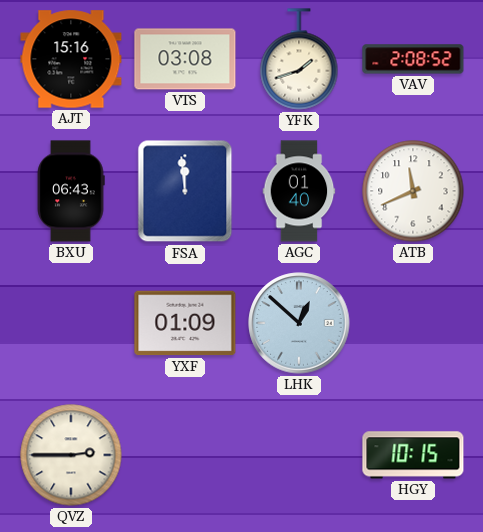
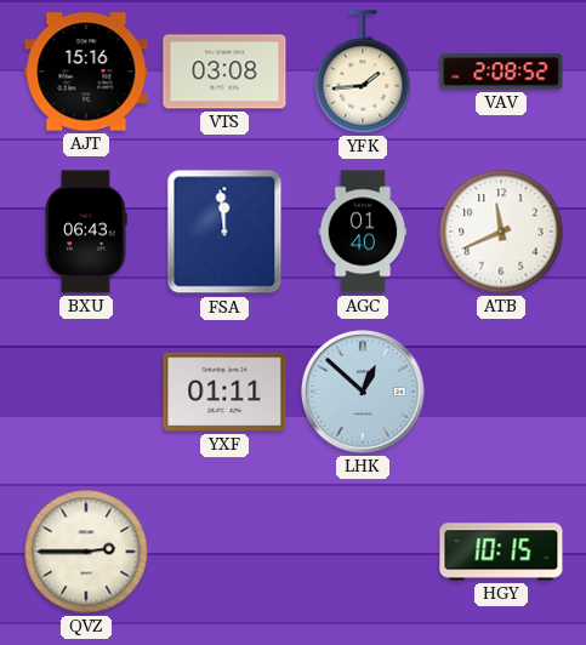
YFK: 1:42 -> 1:44 (363, 72)
YXF: 01:09 -> 01:11 (224, 392)
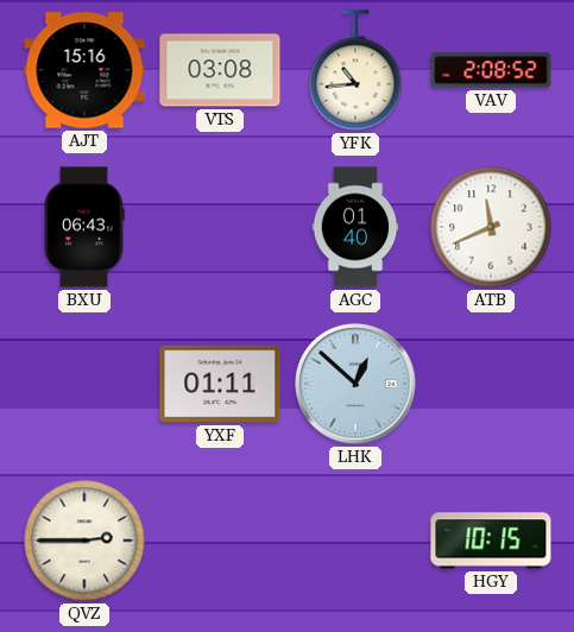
YFK: 1:44 -> 10:44 (355, 70)
FSA: 11:59 -> none (224, 232)
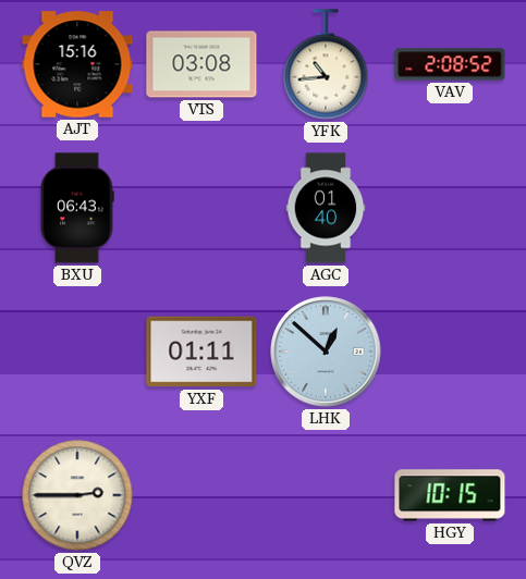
ATB: 11:41 -> none (491, 227)
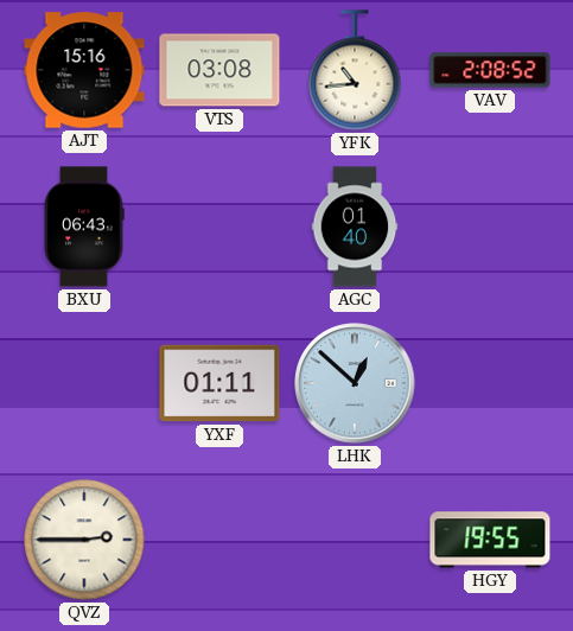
HGY: 10:15 -> 19:55 (490, 540)
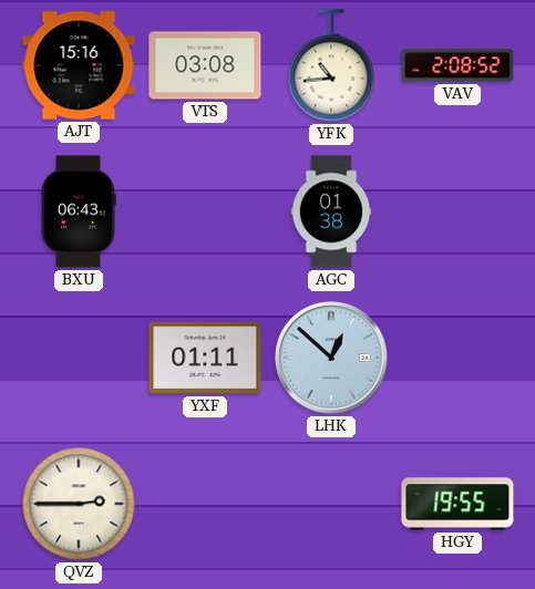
AGC: 01:40 -> 01:38 (331, 211)
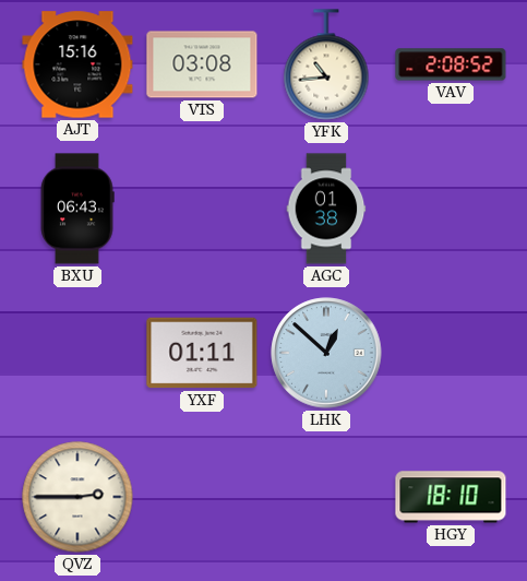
HGY: 19:55 -> 18:10 (451, 497)
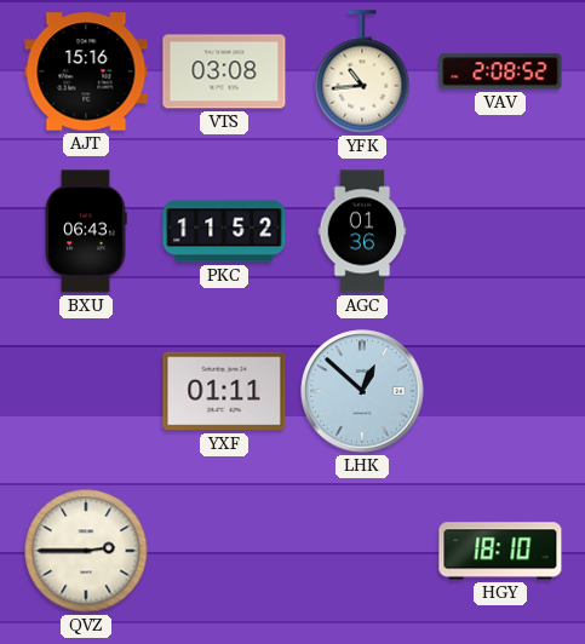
PKC: none -> 11:52 (224, 231)
AGC: 01:38 -> 01:36 (362, 231)
